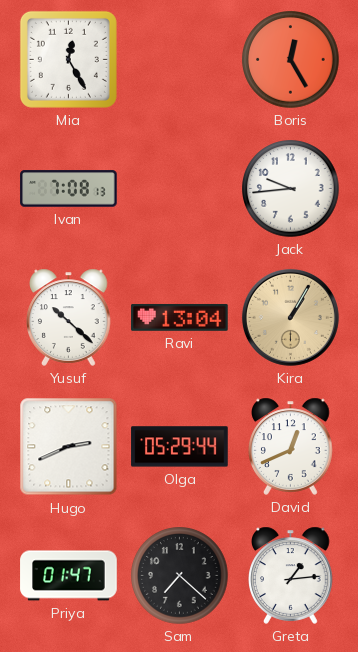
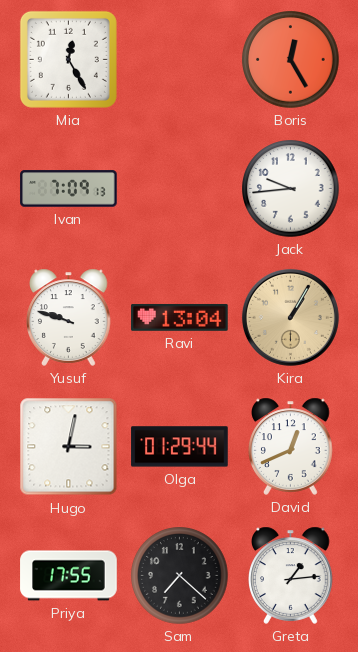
Ivan: 7:08 -> 7:09 (69, 189)
Yusuf: 10:22 -> 9:48 (69, 317)
Hugo: 2:41 -> 3:02 (69, 447)
Olga: 05:29 -> 01:29 (180, 447)
Priya: 01:47 -> 17:55 (69, 576)
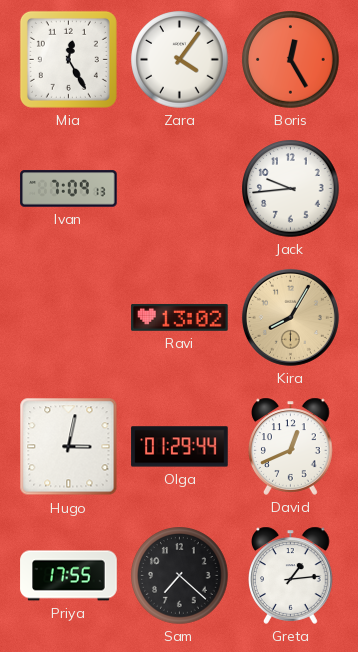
Zara: none -> 4:06 (180, 60)
Yusuf: 9:48 -> none (69, 317)
Ravi: 13:04 -> 13:02 (180, 317)
Kira: 1:05 -> 8:05 (290, 317)
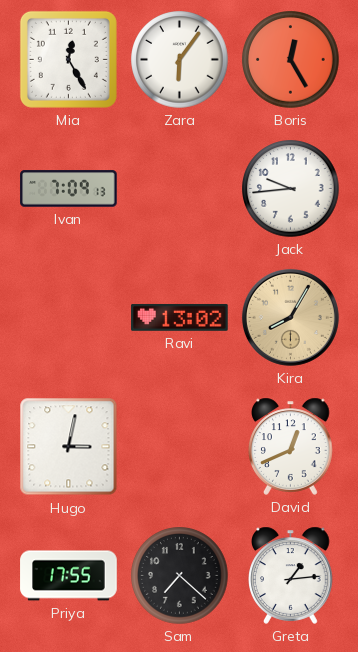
Zara: 4:06 -> 6:06 (180, 60)
Olga: 01:29 -> none (180, 447)
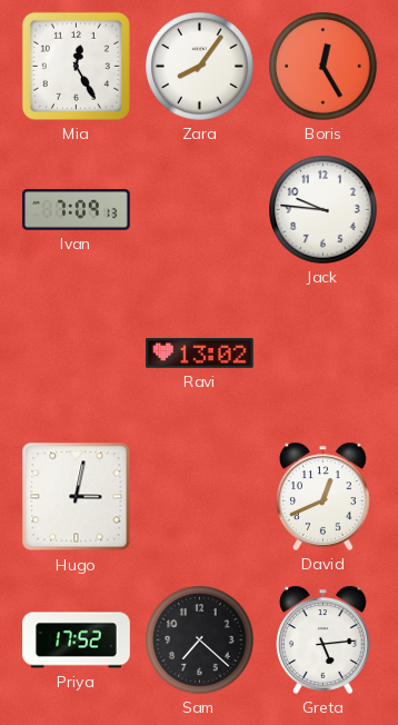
Zara: 6:06 -> 8:06 (200, 67)
Jack: 9:44 -> 9:46 (324, 210)
Kira: 8:05 -> none (290, 317)
Priya: 17:55 -> 17:52 (77, 640)
Greta: 1:14 -> 5:14 (324, 639)
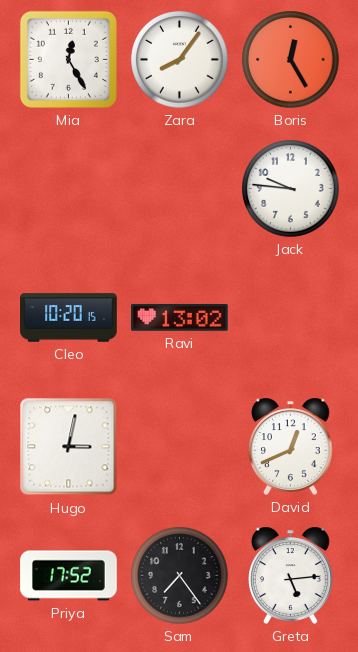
Ivan: 7:09 -> none (77, 210)
Cleo: none -> 10:20 (69, 318)
Sam: 7:22 -> 7:24 (180, 576)
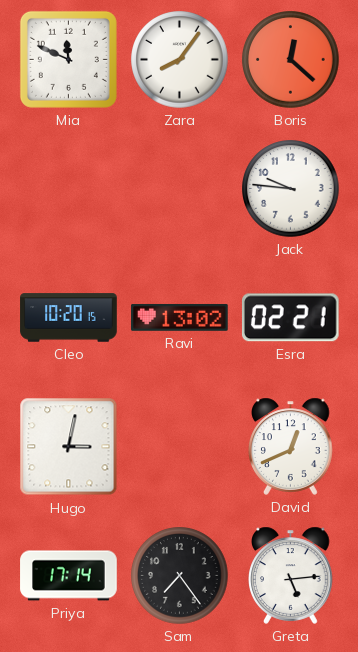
Mia: 12:25 -> 11:49 (68, 59)
Boris: 12:25 -> 12:22 (291, 60)
Esra: none -> 02:21 (290, 318)
Priya: 17:52 -> 17:14 (69, 576)
